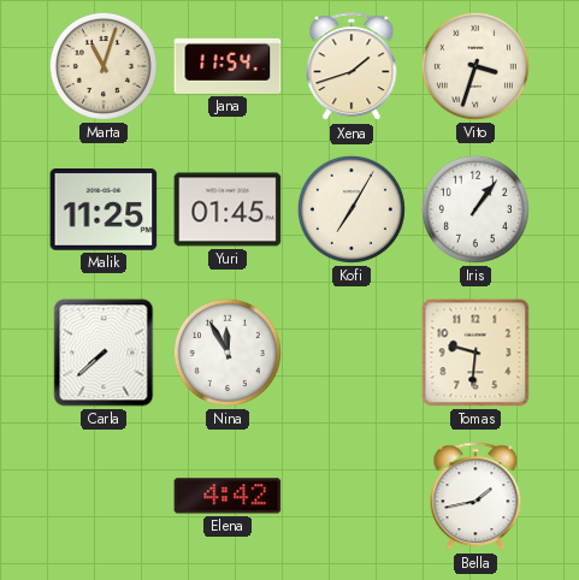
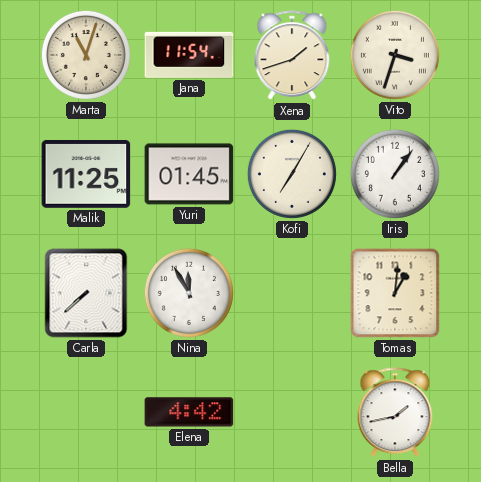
Tomas: 9:31 -> 1:01 (395, 293)
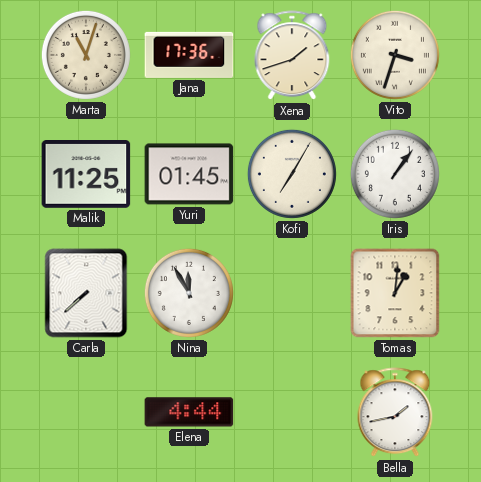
Jana: 11:54 -> 17:36 (189, 55)
Elena: 4:42 -> 4:44 (189, 412)
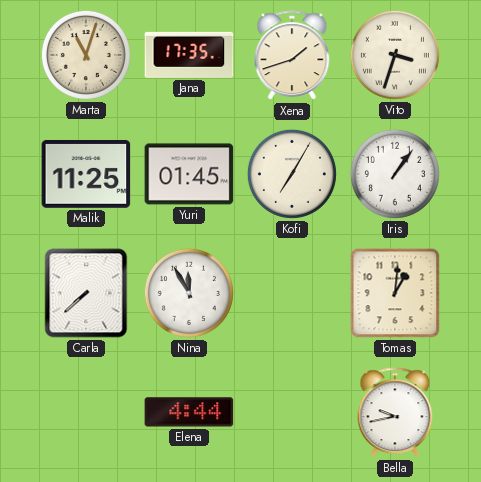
Jana: 17:36 -> 17:35 (189, 55)
Bella: 1:43 -> 9:43 (395, 413)
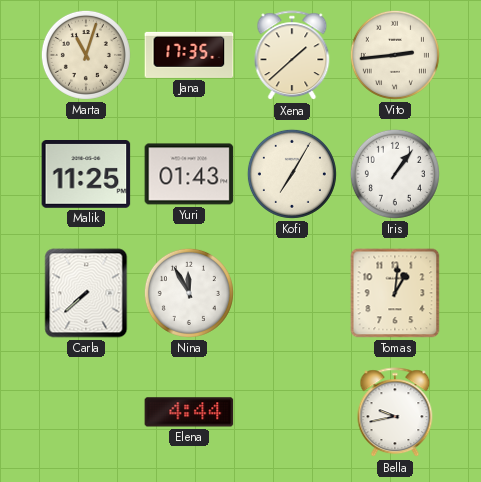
Xena: 1:42 -> 1:38 (292, 56)
Vito: 3:33 -> 2:44 (395, 55)
Yuri: 01:45 -> 01:43 (189, 174)
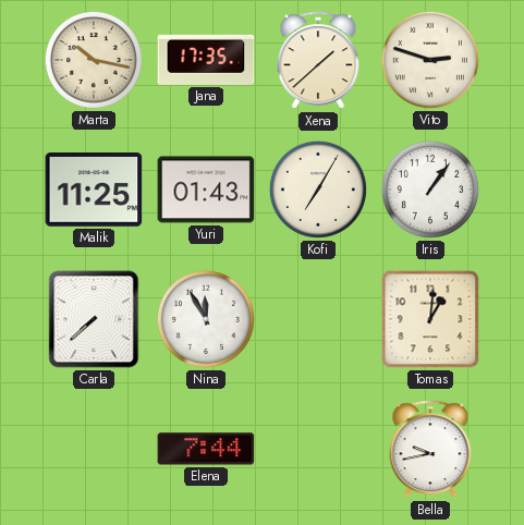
Marta: 11:03 -> 10:17 (94, 60)
Vito: 2:44 -> 2:48 (430, 60)
Elena: 4:44 -> 7:44 (206, 449)
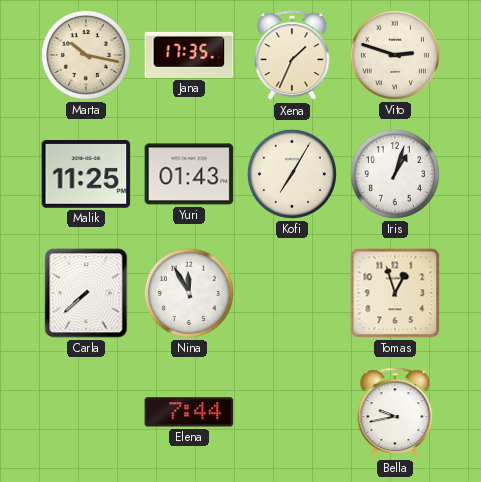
Xena: 1:38 -> 1:34 (292, 56)
Iris: 1:06 -> 1:03 (395, 174)
Tomas: 1:01 -> 12:57 (395, 293)
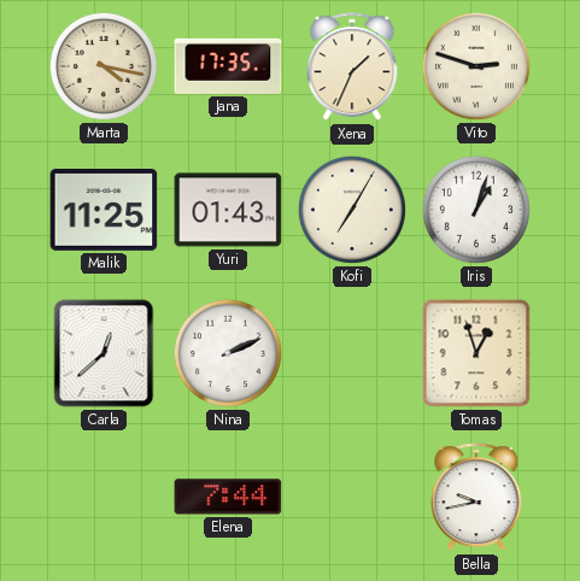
Marta: 10:17 -> 4:17 (104, 66)
Carla: 7:38 -> 12:38 (104, 353)
Nina: 11:55 -> 2:11 (228, 353)
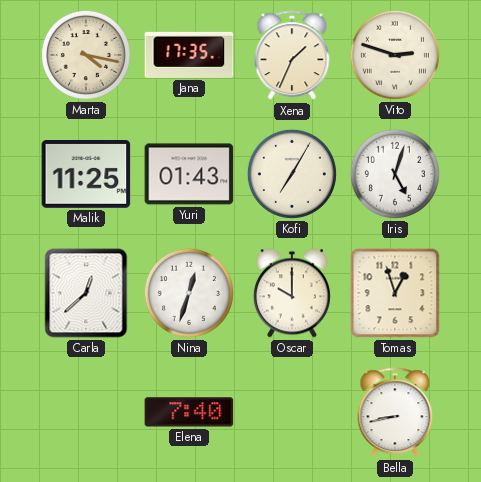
Iris: 1:03 -> 5:03 (395, 174)
Nina: 2:11 -> 12:33 (189, 293)
Oscar: none -> 10:00 (292, 293)
Elena: 7:44 -> 7:40 (189, 412)
Bella: 9:43 -> 8:43 (395, 413)
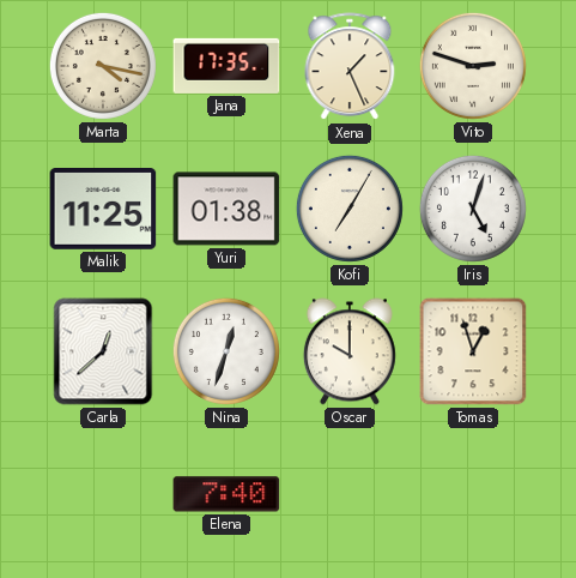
Xena: 1:34 -> 1:26 (350, 67)
Yuri: 01:43 -> 01:38 (226, 209)
Bella: 8:43 -> none (395, 413)
